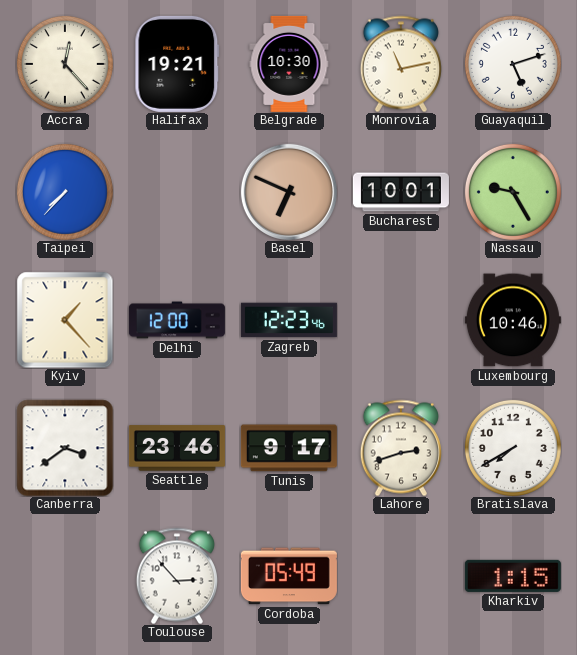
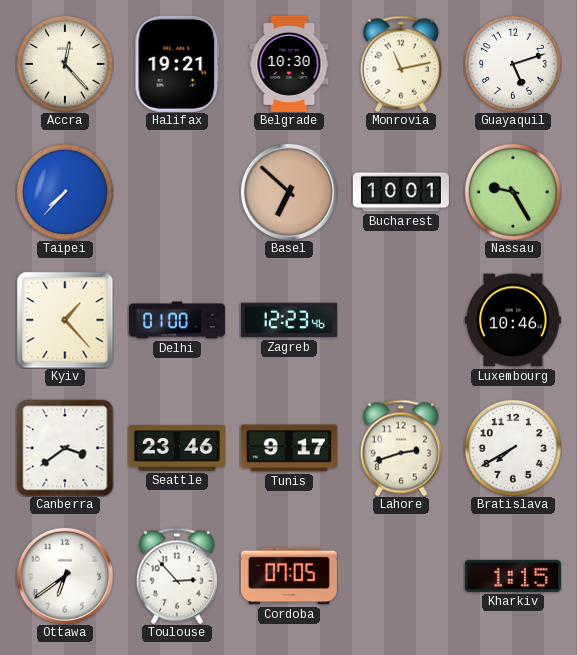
Basel: 6:49 -> 6:52 (289, 192)
Delhi: 12:00 -> 01:00 (177, 320)
Ottawa: none -> 6:39 (65, 576)
Cordoba: 05:49 -> 07:05 (289, 576)
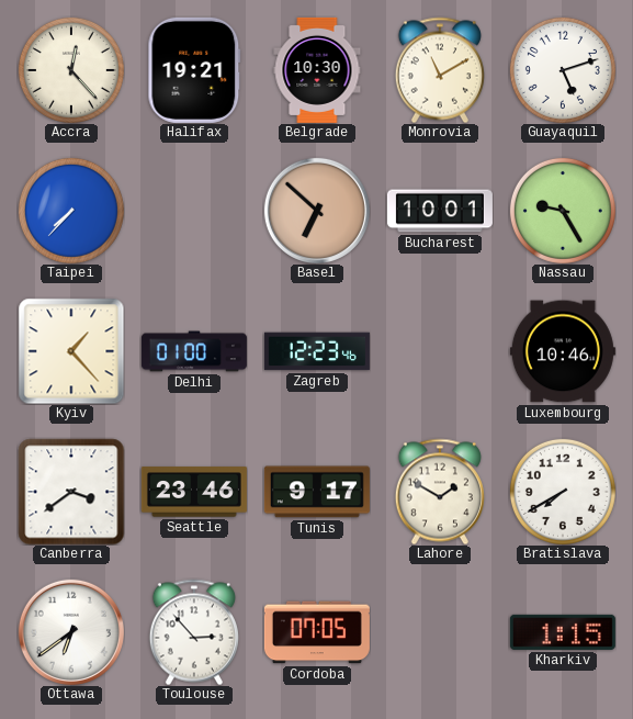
Monrovia: 11:13 -> 11:10 (440, 70)
Lahore: 2:42 -> 1:50 (440, 492)
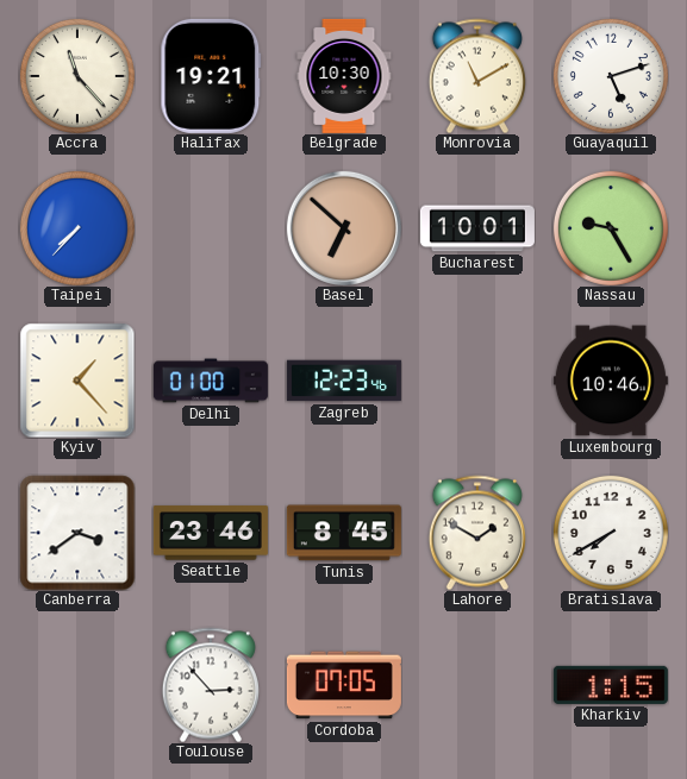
Accra: 12:23 -> 11:23 (77, 76)
Tunis: 9:17 -> 8:45 (344, 533)
Ottawa: 6:39 -> none (71, 632)
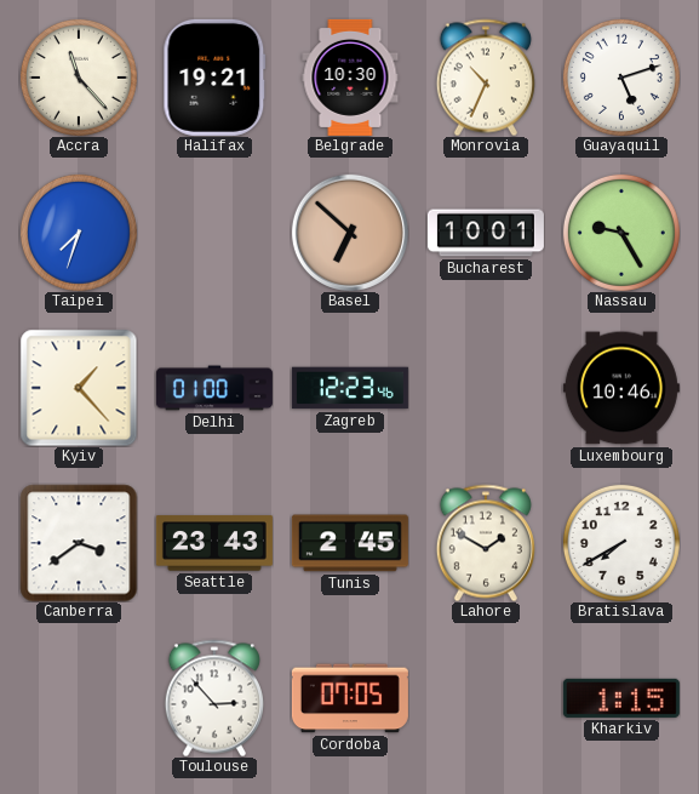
Monrovia: 11:10 -> 10:34 (486, 78)
Taipei: 7:37 -> 7:33 (79, 233)
Seattle: 23:46 -> 23:43 (214, 543)
Tunis: 8:45 -> 2:45 (350, 543)
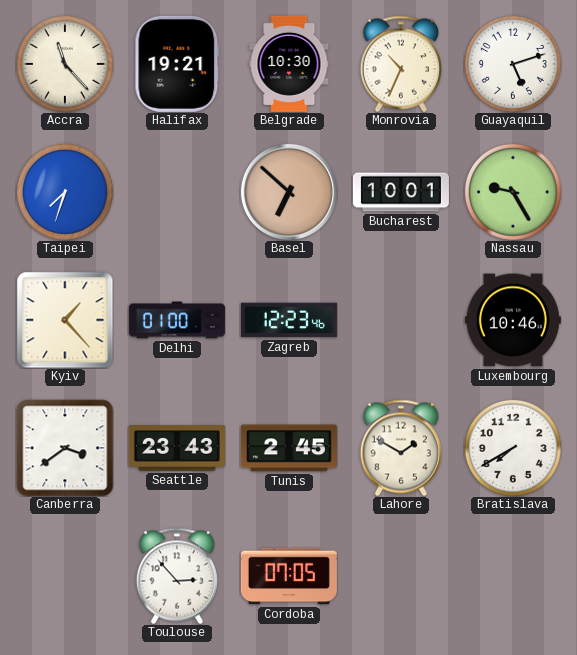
Kharkiv: 1:15 -> none (621, 698)
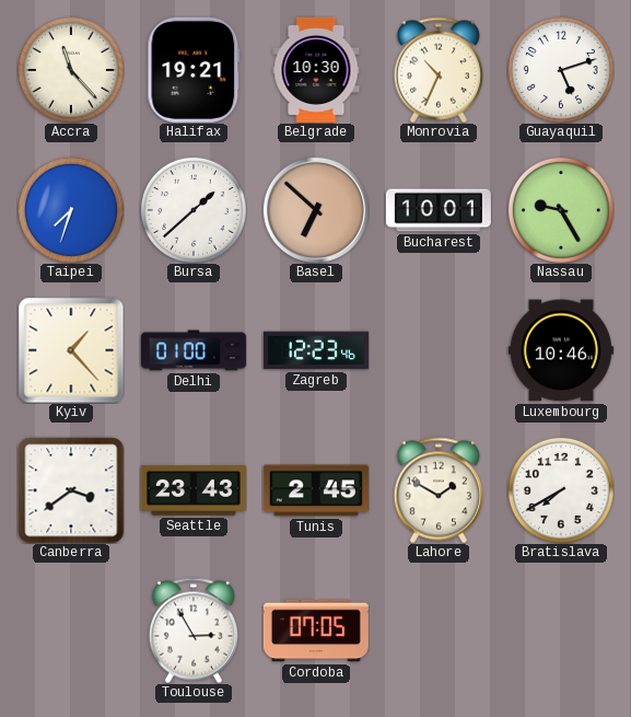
Bursa: none -> 1:38 (194, 210)
Toulouse: 2:53 -> 2:55 (194, 631)
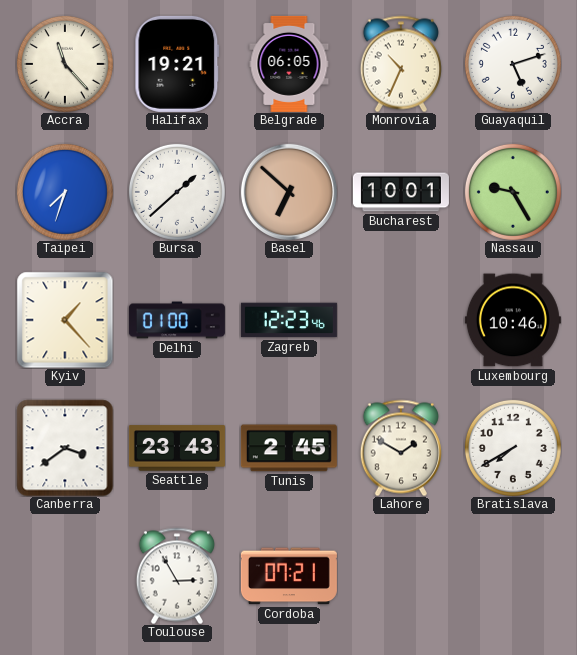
Belgrade: 10:30 -> 06:05 (289, 64)
Cordoba: 07:05 -> 07:21 (289, 576)
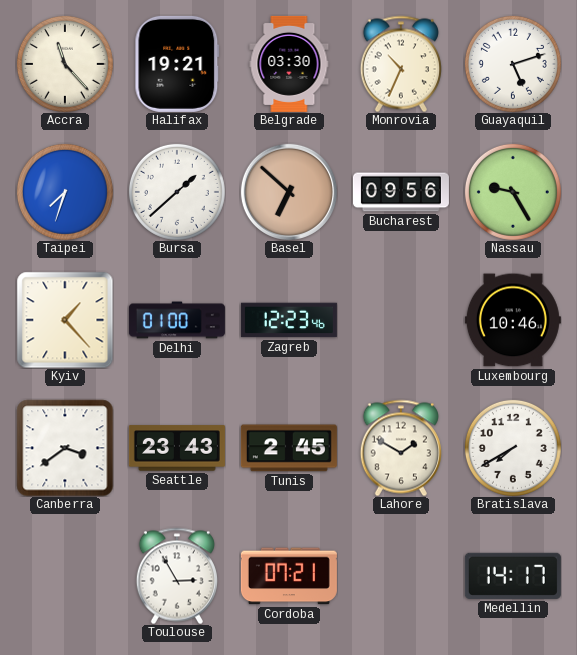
Belgrade: 06:05 -> 03:30 (289, 64)
Bucharest: 10:01 -> 09:56 (401, 192)
Medellin: none -> 14:17 (513, 576)
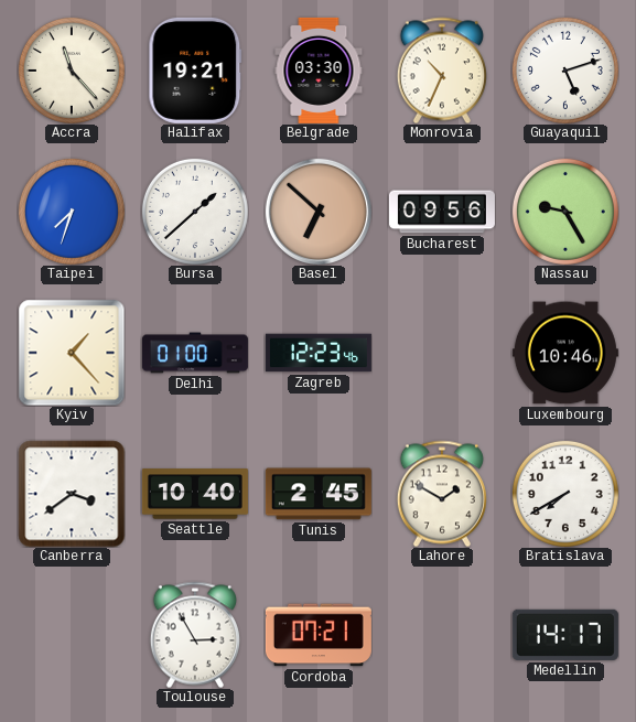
Seattle: 23:43 -> 10:40 (195, 494)
